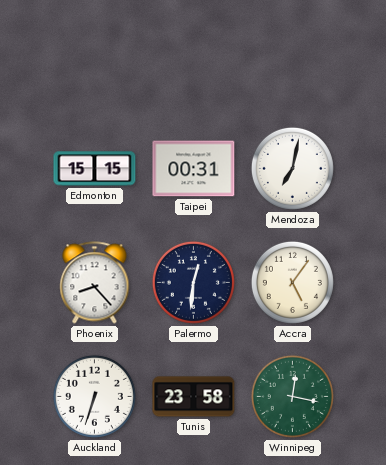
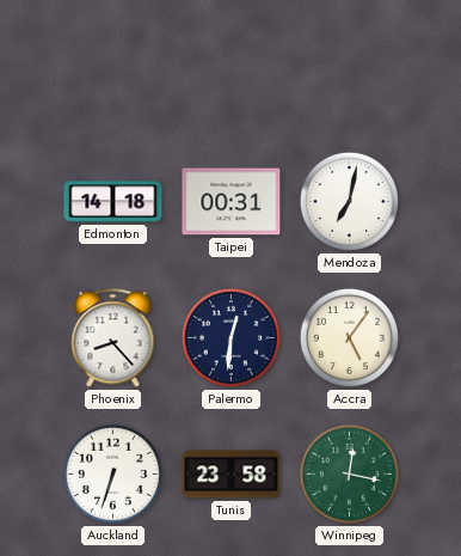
Edmonton: 15:15 -> 14:18 (113, 202)
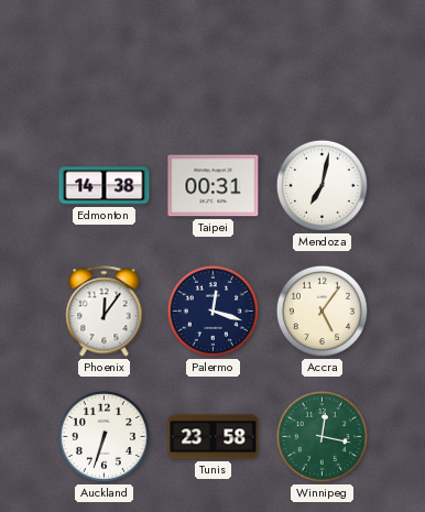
Edmonton: 14:18 -> 14:38 (105, 186)
Phoenix: 8:23 -> 12:06 (105, 312)
Palermo: 12:31 -> 12:18 (212, 311)
